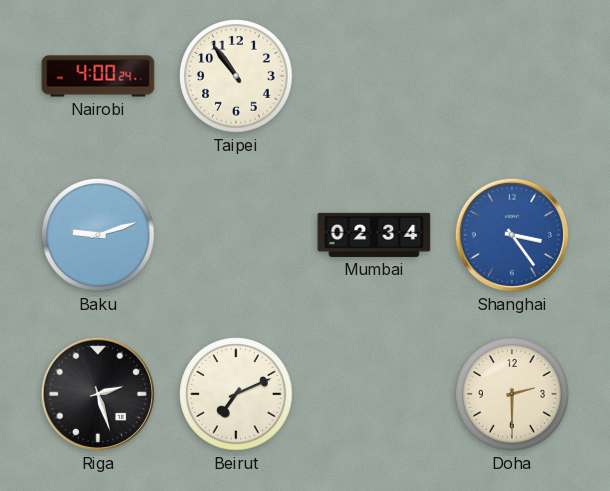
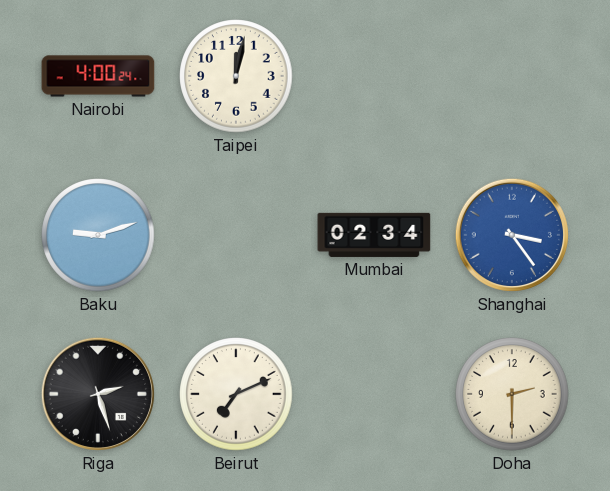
Taipei: 10:54 -> 12:02 (236, 76)
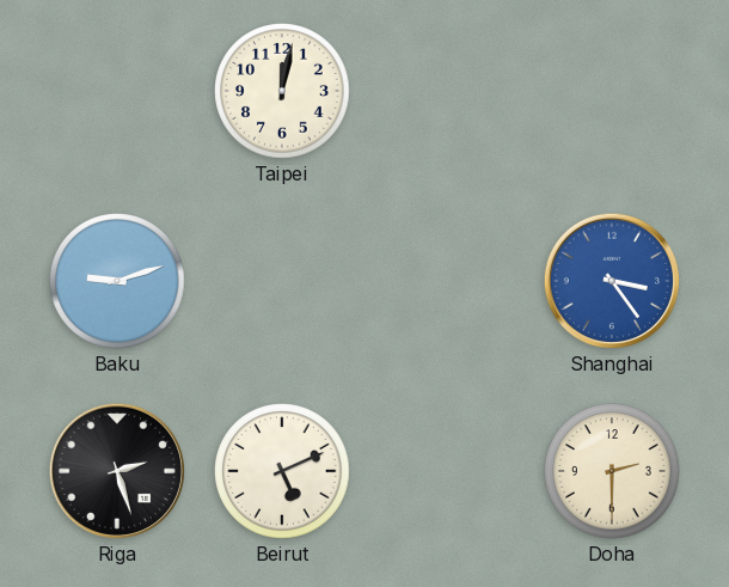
Nairobi: 4:00 -> none (98, 76)
Mumbai: 02:34 -> none (374, 235)
Beirut: 7:11 -> 5:11 (282, 471)
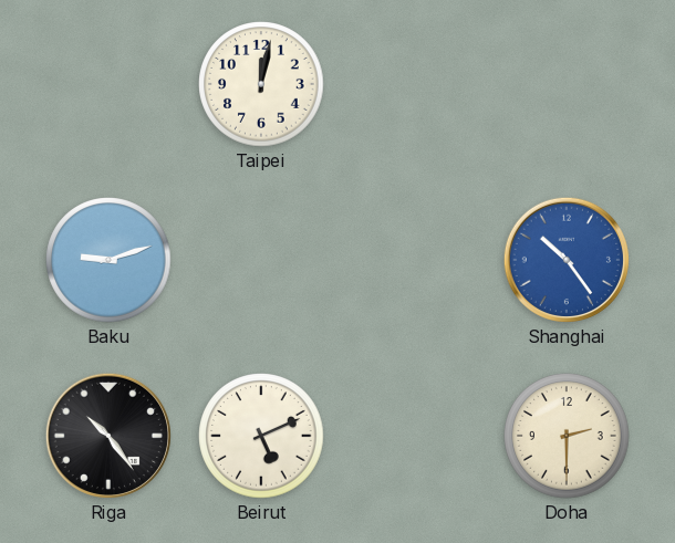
Shanghai: 3:24 -> 10:24 (567, 260)
Riga: 2:27 -> 10:24 (108, 436)
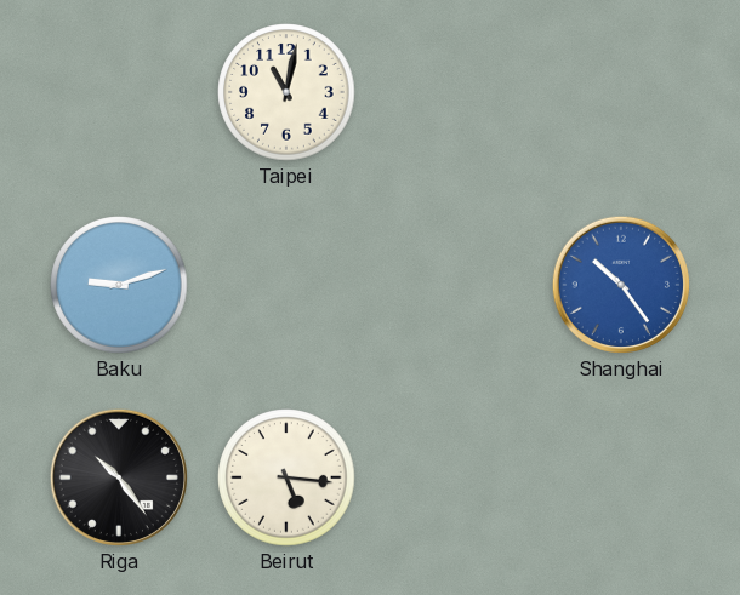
Taipei: 12:02 -> 11:02 (286, 92)
Beirut: 5:11 -> 5:16 (286, 477)
Doha: 2:30 -> none (567, 436)
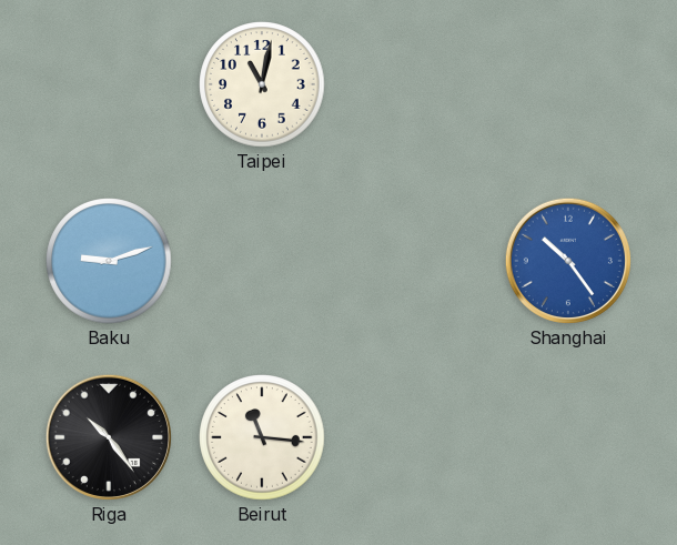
Beirut: 5:16 -> 11:16 (262, 437)
